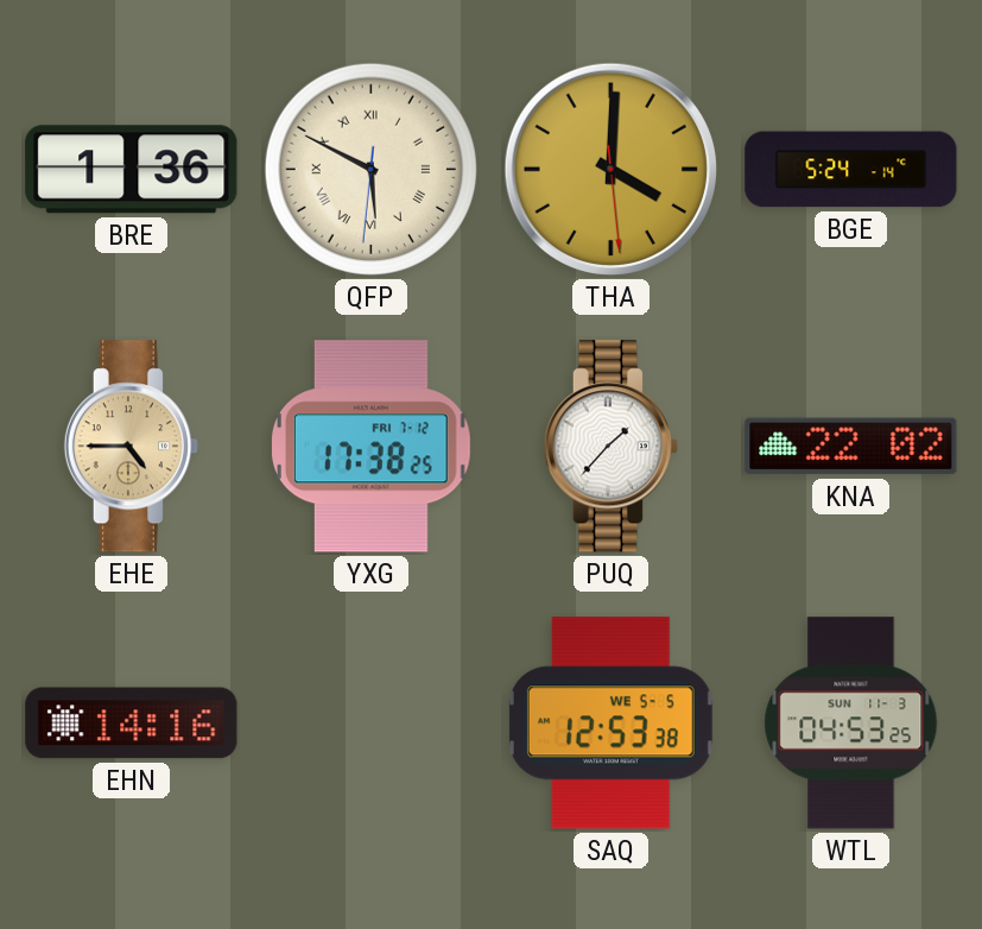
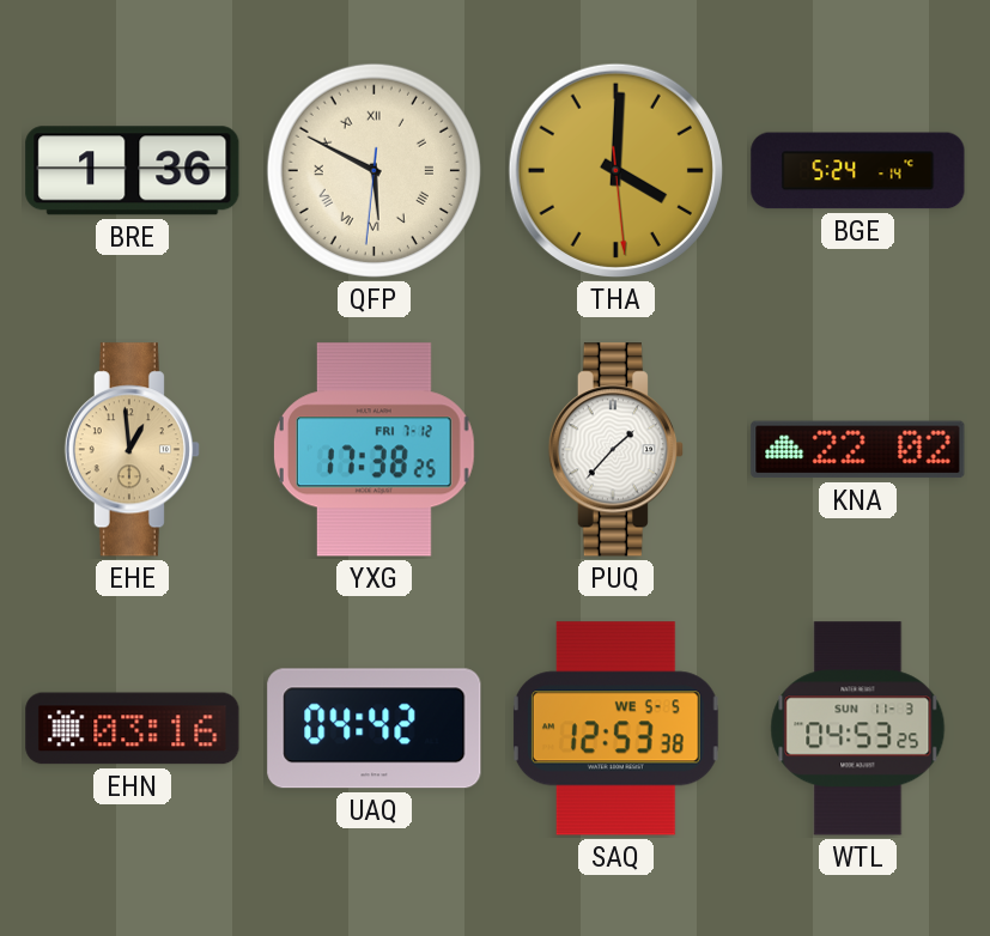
EHE: 4:45 -> 12:59 (132, 450)
EHN: 14:16 -> 03:16 (133, 729)
UAQ: none -> 04:42 (375, 729)
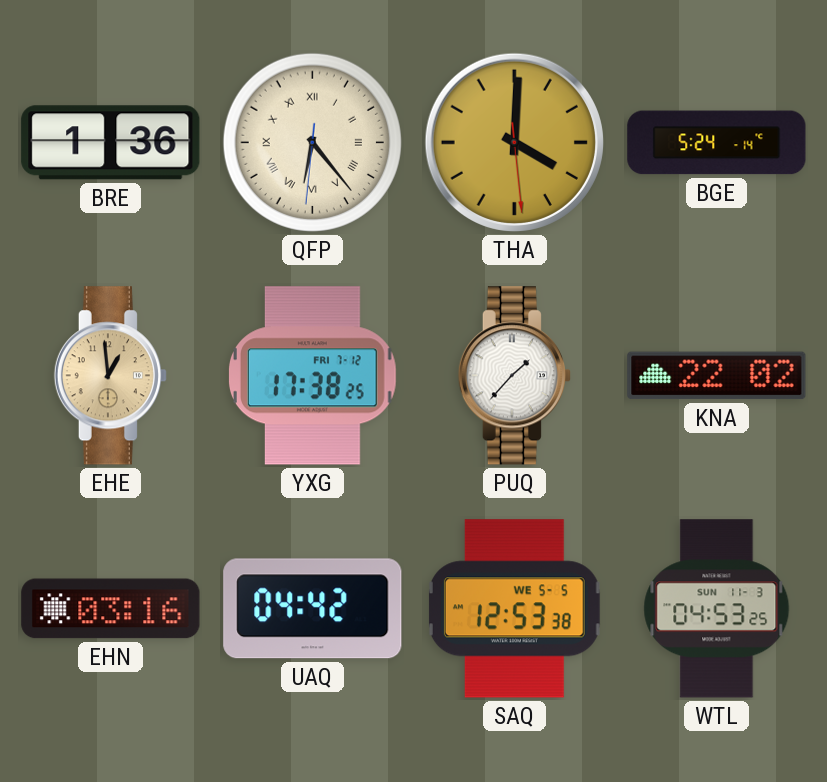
QFP: 5:49 -> 6:23 (312, 142)
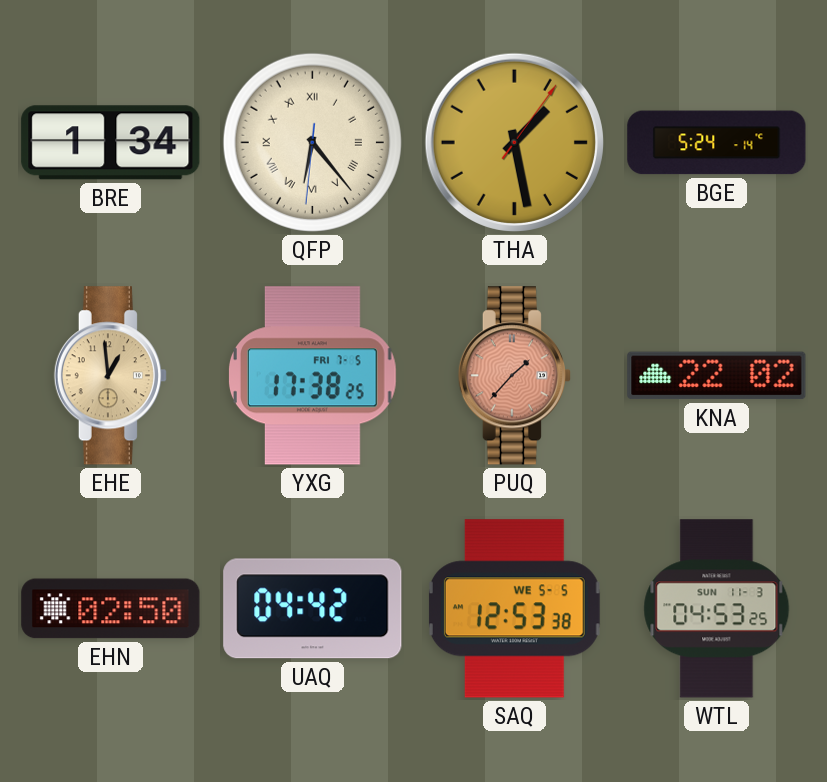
BRE: 1:36 -> 1:34 (111, 143)
THA: 4:00 -> 1:28 (514, 142)
YXG date: FRI 7-12 -> FRI 7-5 (312, 376)
PUQ dial: white -> salmon (514, 376)
EHN: 03:16 -> 02:50 (111, 609)
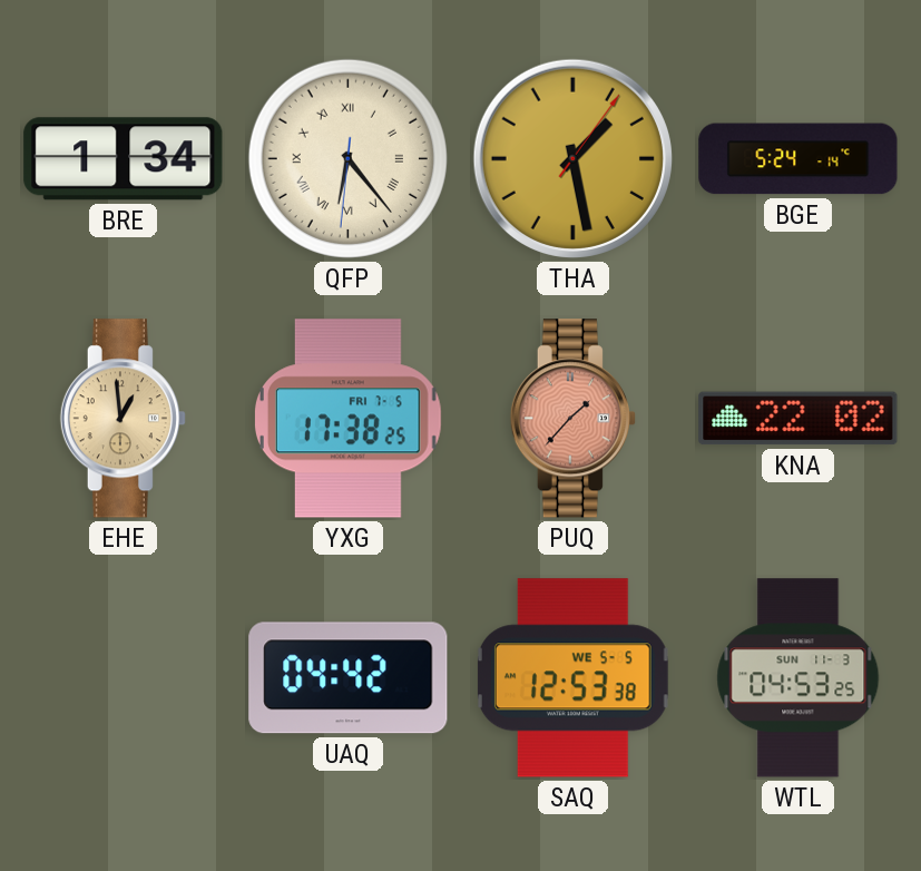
EHN: 02:50 -> none (111, 609)
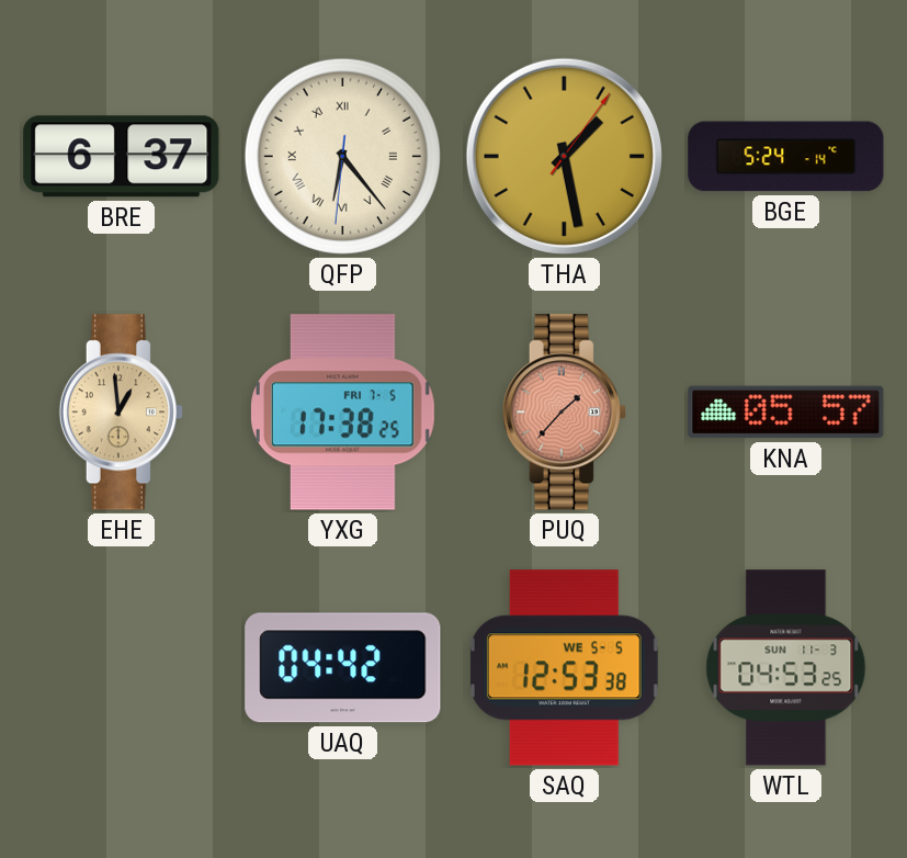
BRE: 1:34 -> 6:37 (122, 157)
KNA: 22:02 -> 05:57 (786, 413)
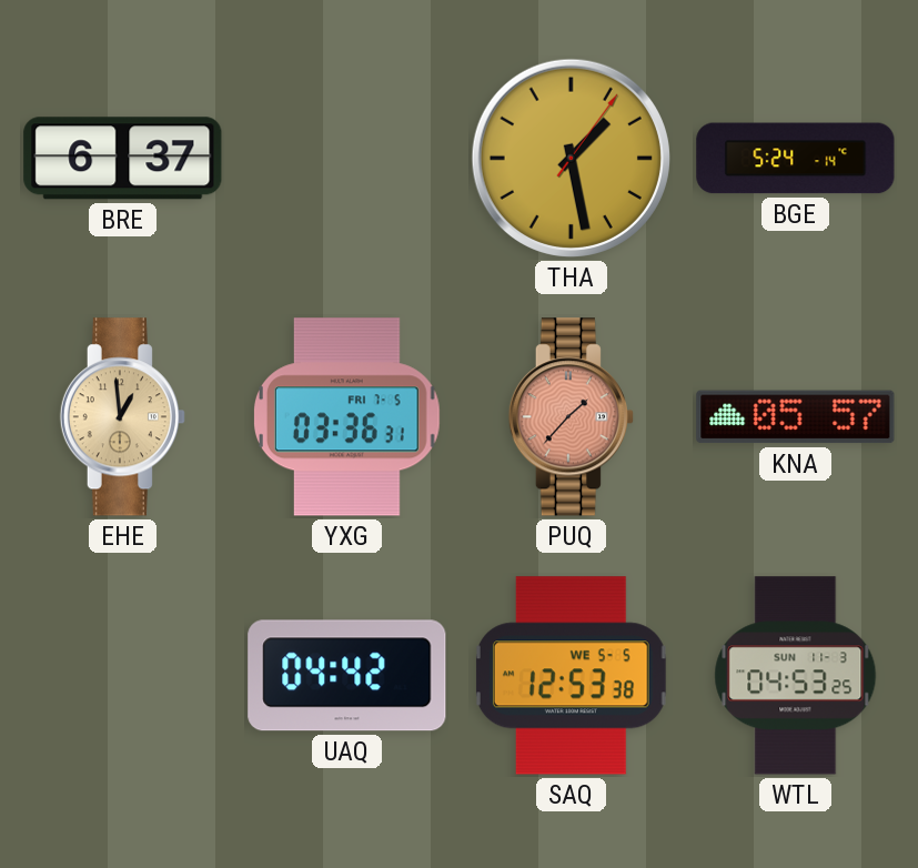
QFP: 6:23 -> none (342, 156)
YXG: 17:38 -> 03:36 (346, 417)
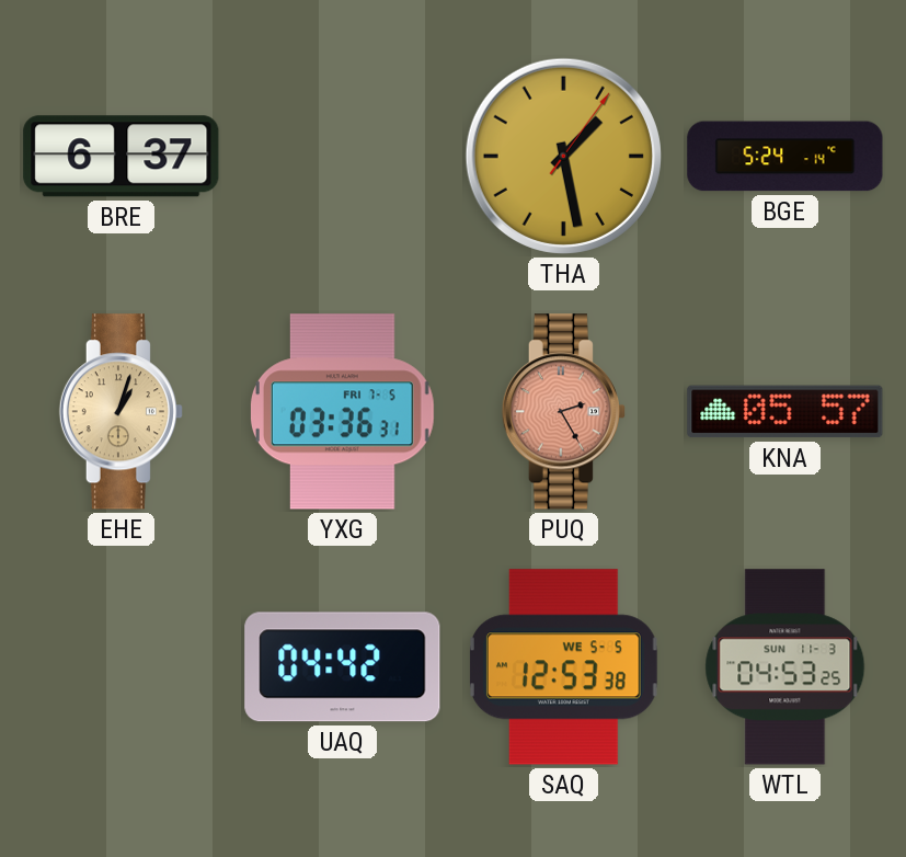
EHE: 12:59 -> 1:03 (121, 412)
PUQ: 1:37 -> 2:25 (563, 412)
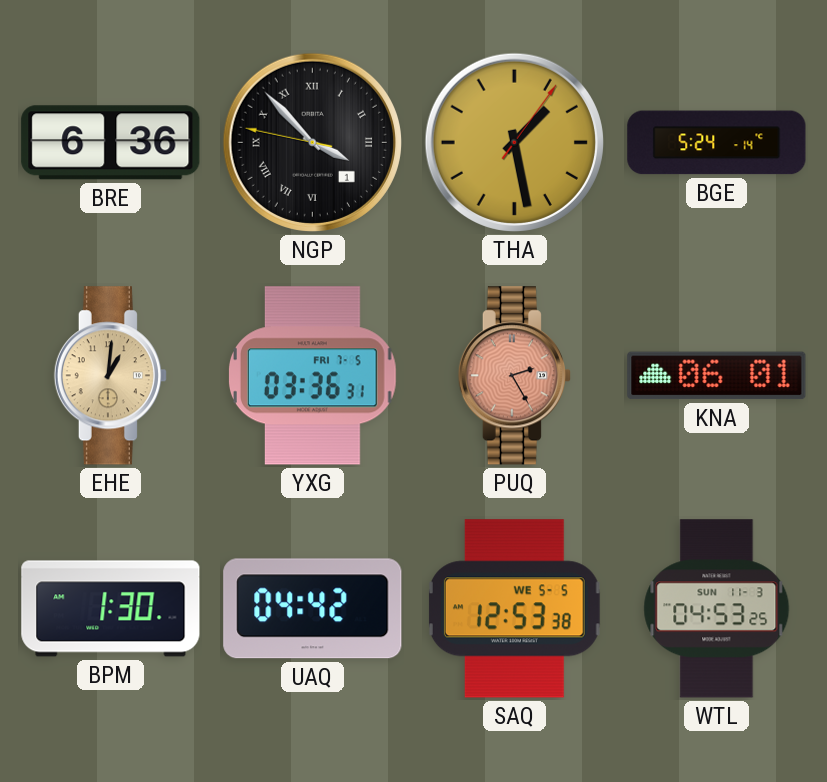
BRE: 6:37 -> 6:36 (111, 143)
NGP: none -> 3:52 (312, 142)
EHE: 1:03 -> 1:01 (110, 376)
KNA: 05:57 -> 06:01 (717, 376)
BPM: none -> 1:30 (111, 609)
